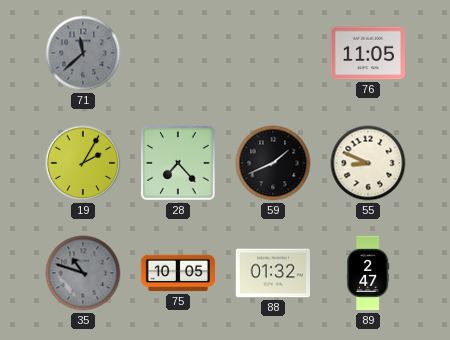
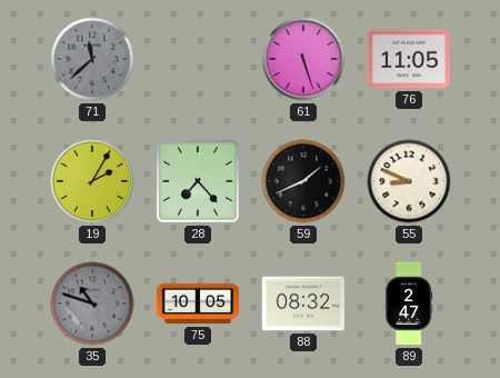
61: none -> 5:27 (303, 59)
88: 01:32 -> 08:32 (303, 304)
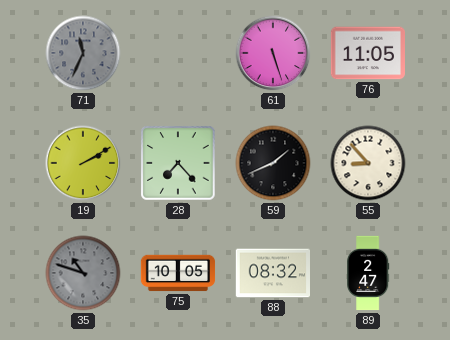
71: 11:38 -> 11:34 (83, 53)
19: 2:05 -> 2:10 (83, 163)
55: 8:49 -> 8:53 (368, 163)
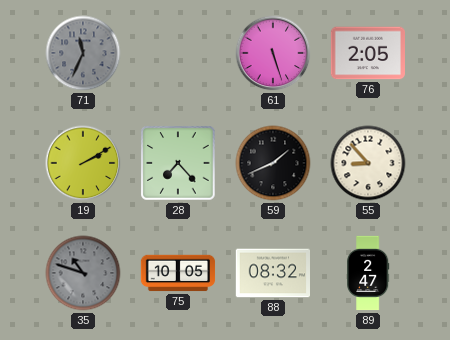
76: 11:05 -> 2:05 (367, 53)
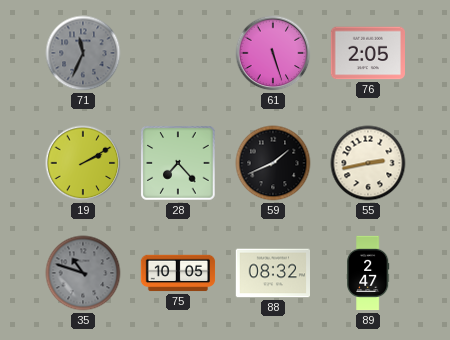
55: 8:53 -> 2:43 (368, 163)
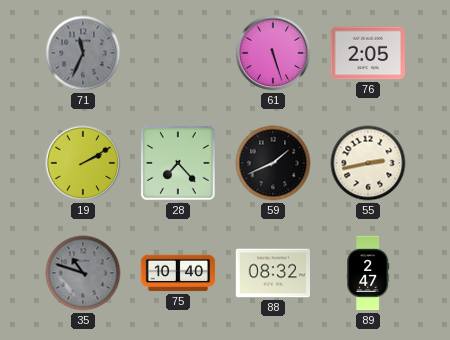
75: 10:05 -> 10:40 (178, 273)
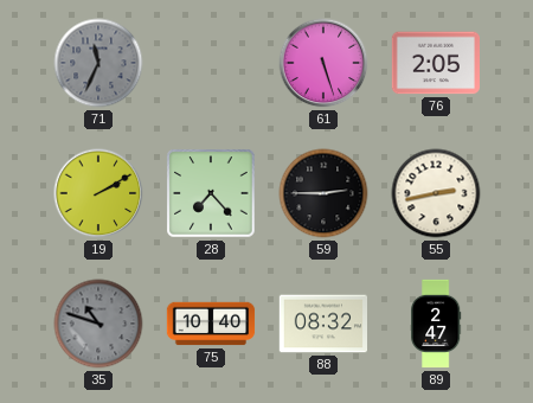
59: 1:41 -> 2:45 (323, 193)
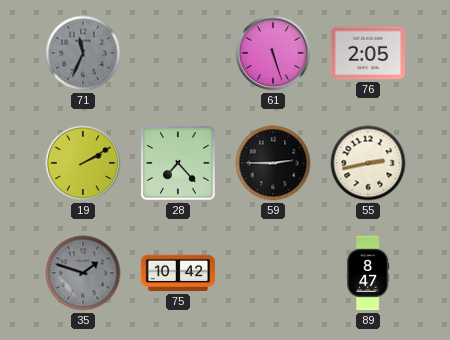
35: 10:48 -> 1:48 (83, 273)
75: 10:40 -> 10:42 (178, 273)
88: 08:32 -> none (323, 324)
89: 2:47 -> 8:47 (369, 273)
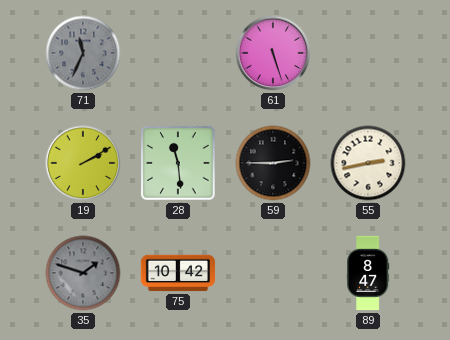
76: 2:05 -> none (367, 53)
28: 7:23 -> 11:29 (178, 163)
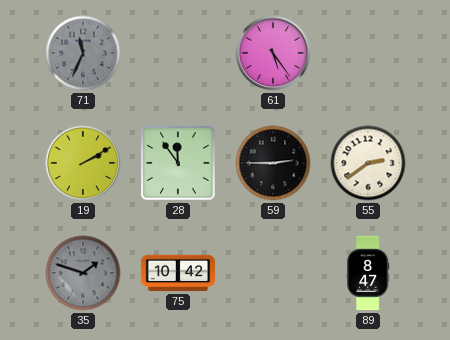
61: 5:27 -> 5:24 (273, 53)
28: 11:29 -> 11:54 (178, 163)
55: 2:43 -> 2:39 (368, 163)
